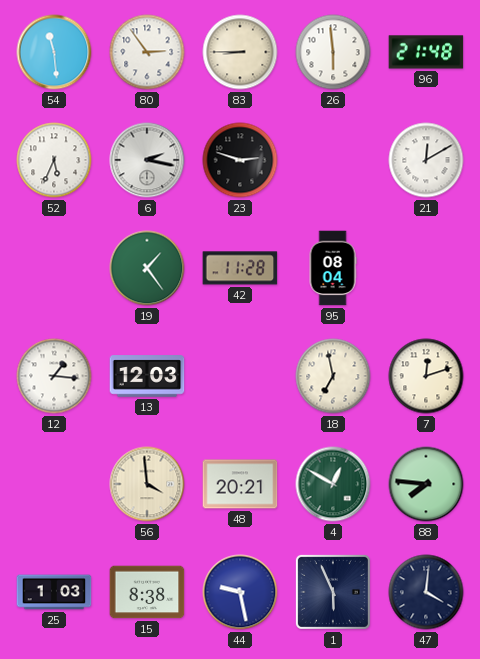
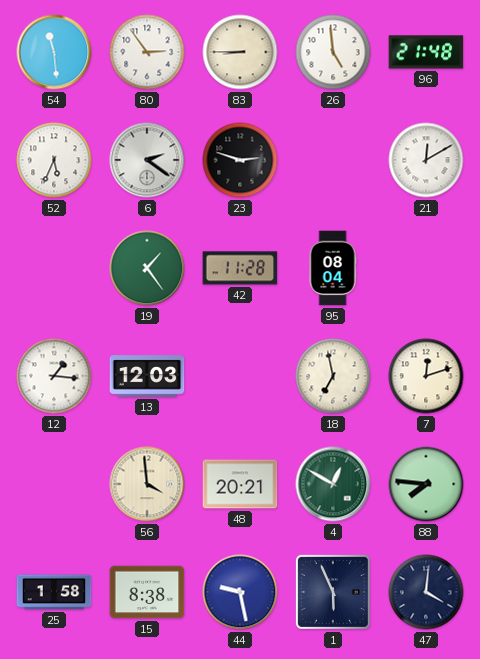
26: 5:59 -> 4:59 (333, 52)
6: 2:17 -> 2:21 (147, 160)
25: 1:03 -> 1:58 (54, 592)
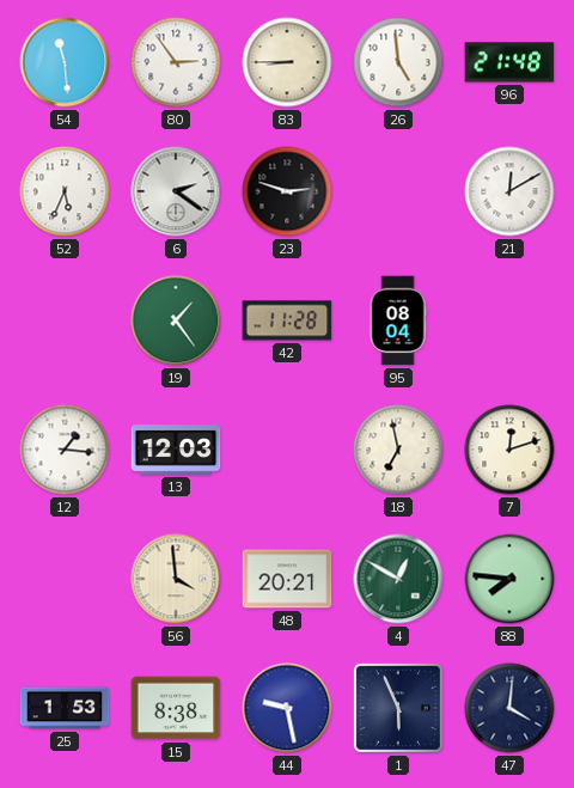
25: 1:58 -> 1:53 (65, 708)
